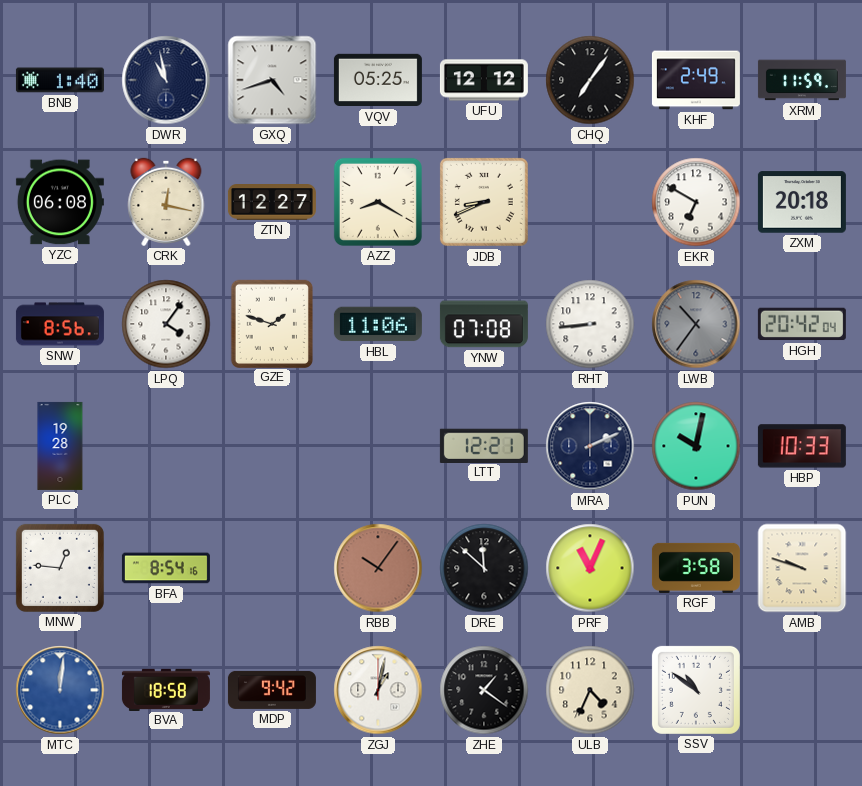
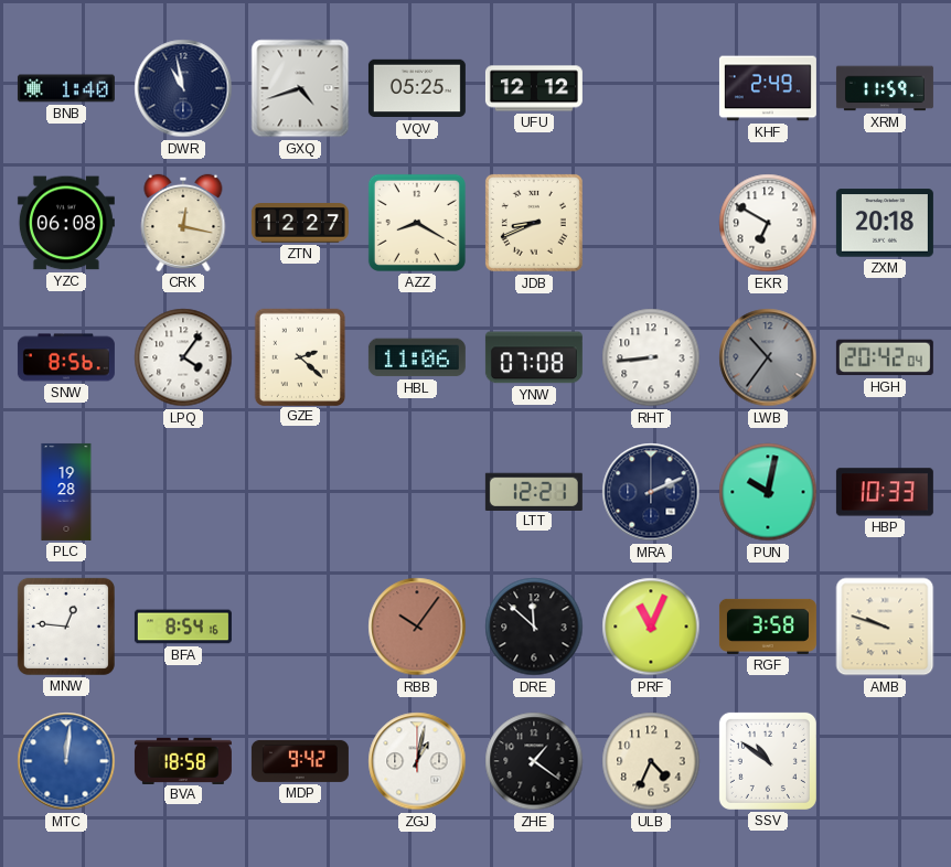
CHQ: 7:06 -> none (590, 80)
GZE: 1:48 -> 2:22 (299, 356)
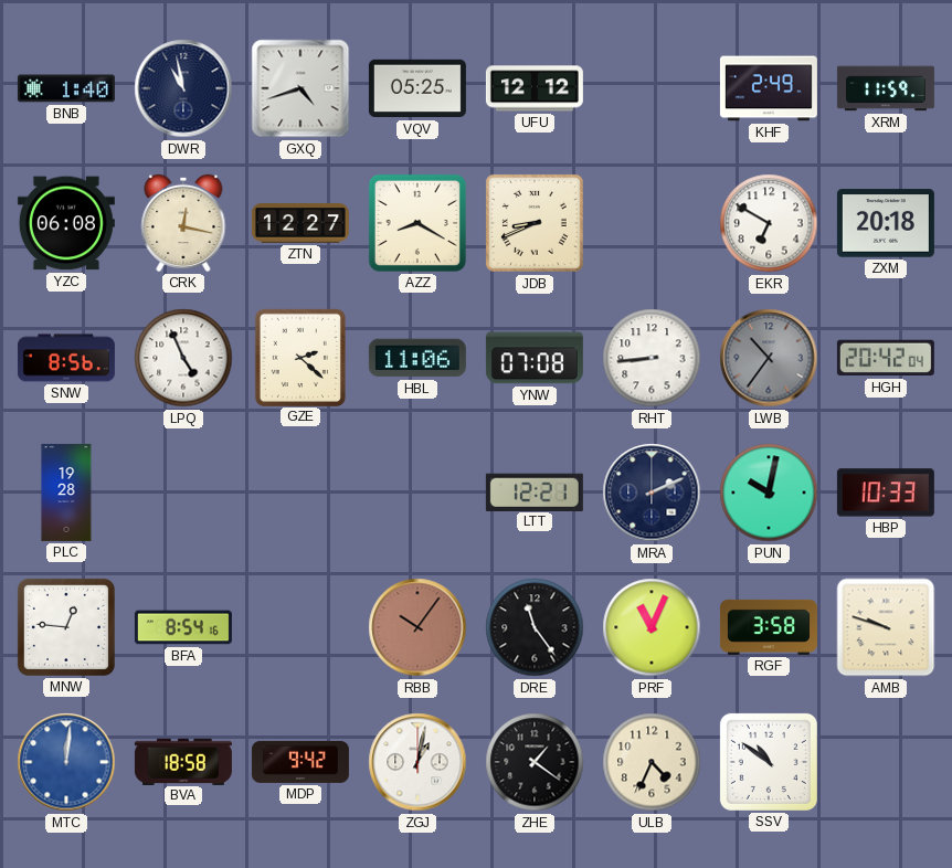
LPQ: 4:06 -> 4:56 (183, 358)
DRE: 11:52 -> 11:24 (535, 627)
